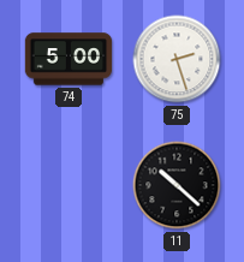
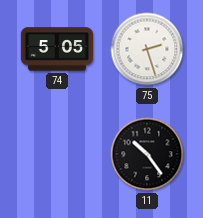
74: 5:00 -> 5:05 (57, 49)
11: 10:22 -> 10:24 (147, 154)
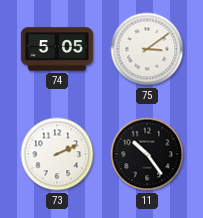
75: 2:27 -> 3:09 (147, 49)
73: none -> 2:11 (57, 154)
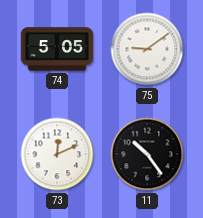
75: 3:09 -> 9:09 (147, 49)
73: 2:11 -> 12:11 (57, 154)
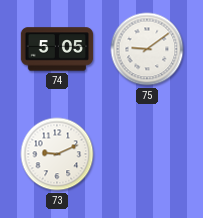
73: 12:11 -> 9:11 (57, 154)
11: 10:24 -> none (147, 154)
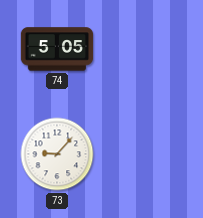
75: 9:09 -> none (147, 49)
73: 9:11 -> 9:07 (57, 154)
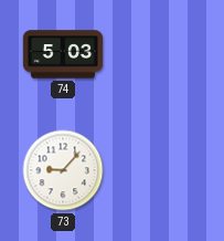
74: 5:05 -> 5:03 (63, 54)
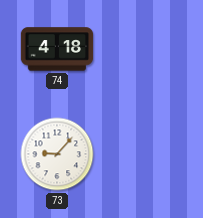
74: 5:03 -> 4:18 (57, 49)
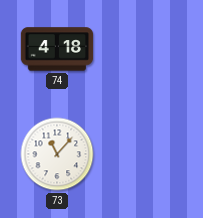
73: 9:07 -> 11:07 (57, 154)
